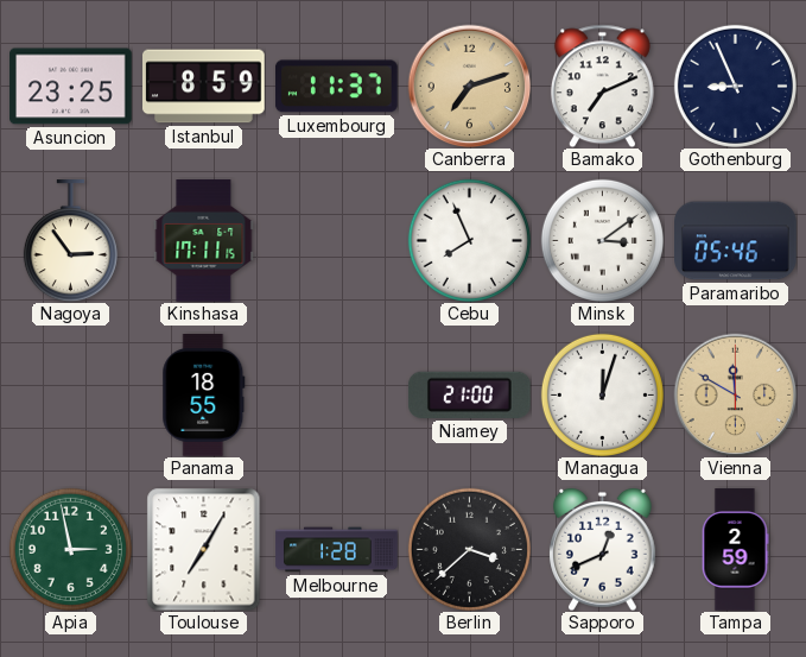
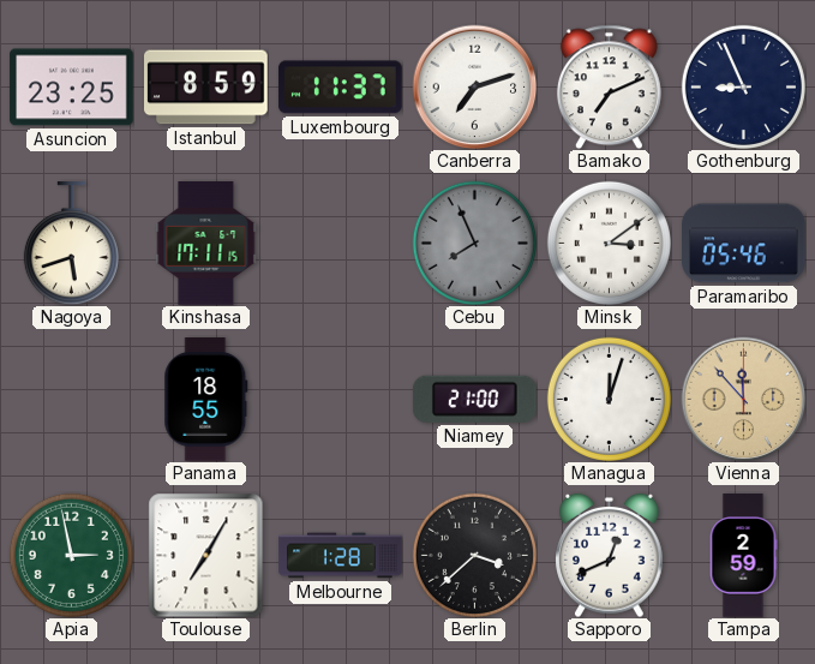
Canberra dial: champagne -> white (474, 86)
Nagoya: 2:54 -> 5:42 (71, 244)
Cebu dial: white -> grey (474, 243)
Vienna: 11:50 -> 11:53 (743, 399)
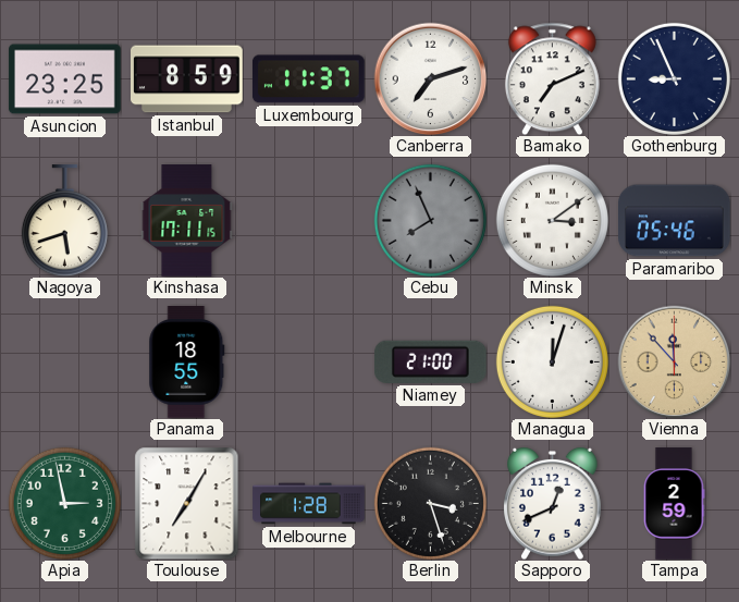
Berlin: 3:38 -> 3:27 (430, 503)
